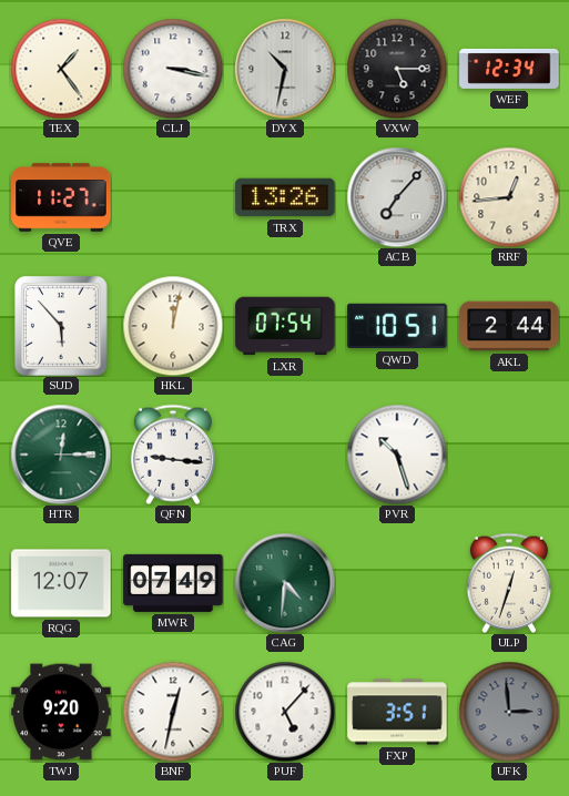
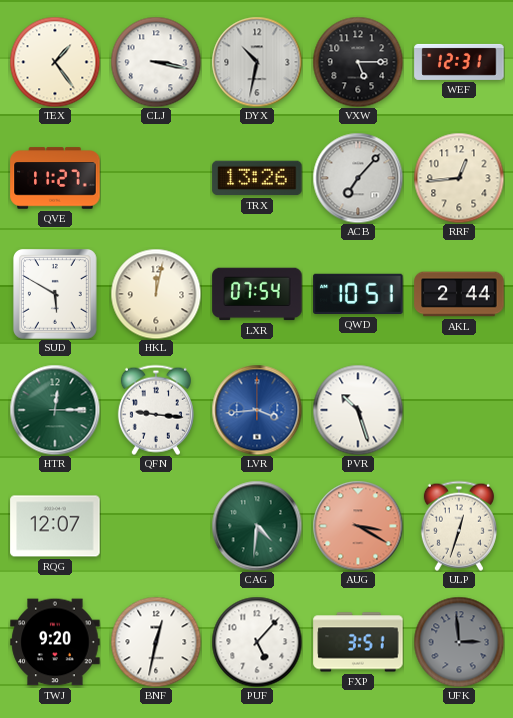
WEF: 12:34 -> 12:31 (459, 62)
SUD: 5:53 -> 5:50 (56, 295)
LVR: none -> 3:44 (257, 410)
MWR: 07:49 -> none (173, 583)
AUG: none -> 3:20 (358, 526)
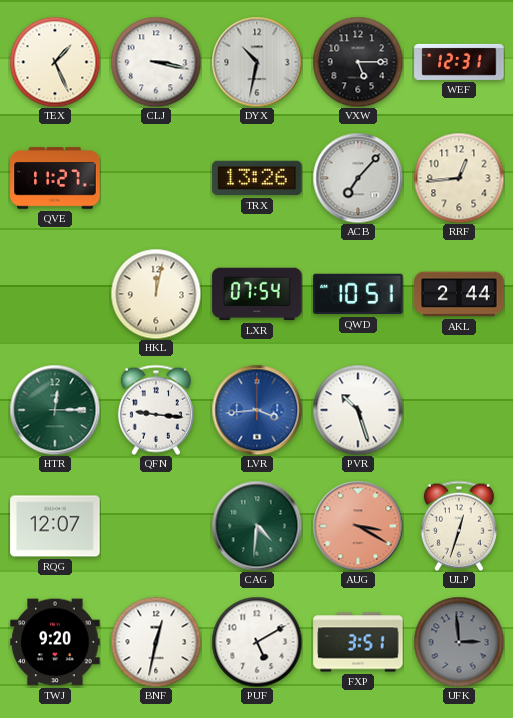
TEX: 1:24 -> 1:26 (55, 62)
SUD: 5:50 -> none (56, 295)
PUF: 5:07 -> 5:10 (257, 642)
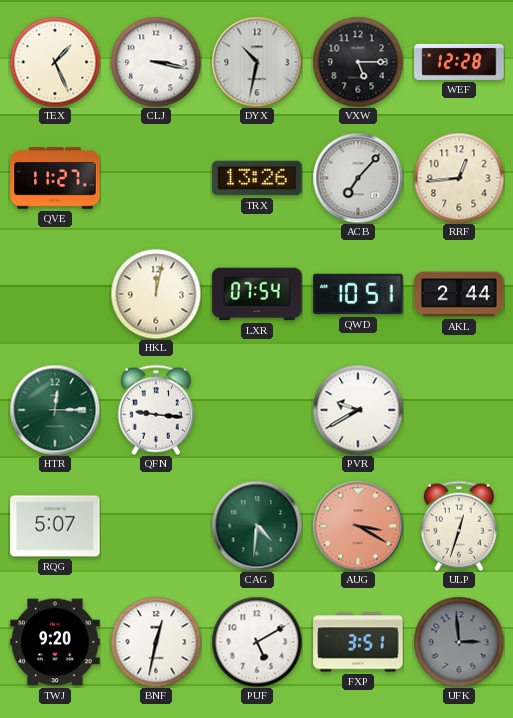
WEF: 12:31 -> 12:28 (459, 62)
LVR: 3:44 -> none (257, 410)
PVR: 10:27 -> 9:40 (358, 410)
RQG: 12:07 -> 5:07 (55, 526)
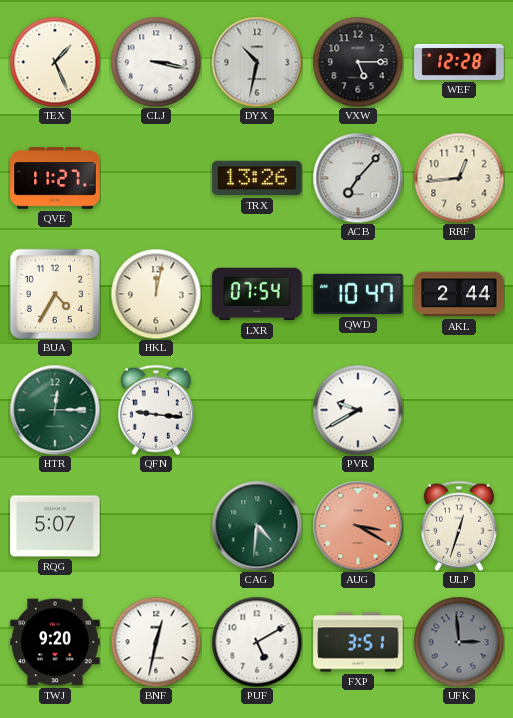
BUA: none -> 4:35 (55, 294)
QWD: 10:51 -> 10:47 (358, 294)
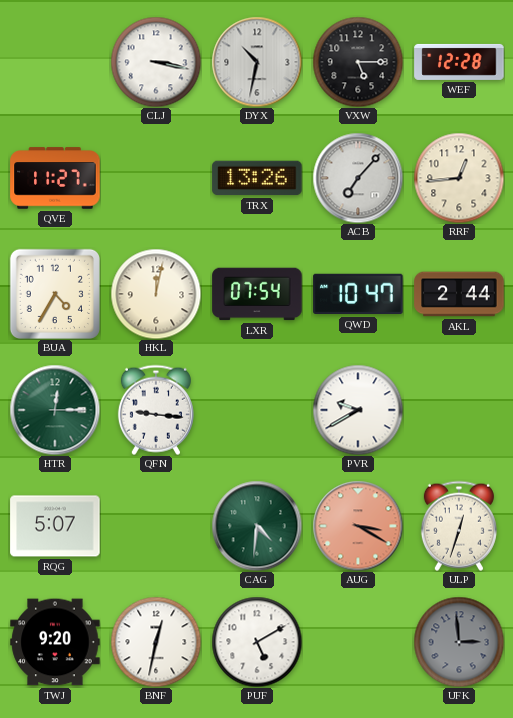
TEX: 1:26 -> none (55, 62)
FXP: 3:51 -> none (358, 642)
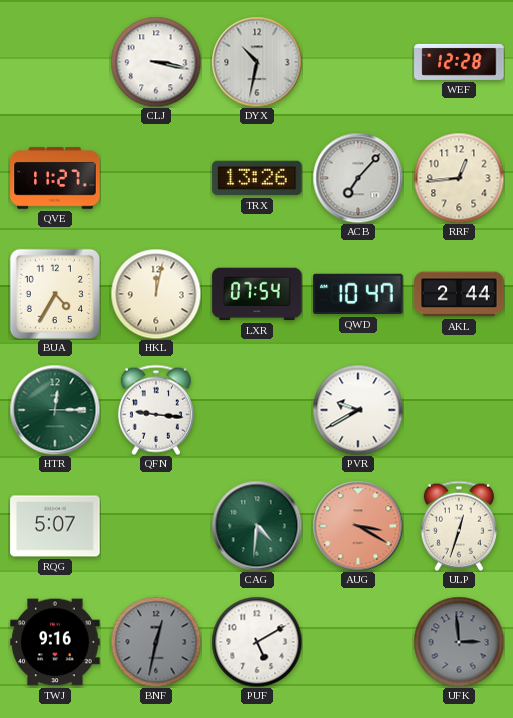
VXW: 5:15 -> none (358, 62)
TWJ: 9:20 -> 9:16 (55, 642)
BNF dial: white -> grey (156, 642)
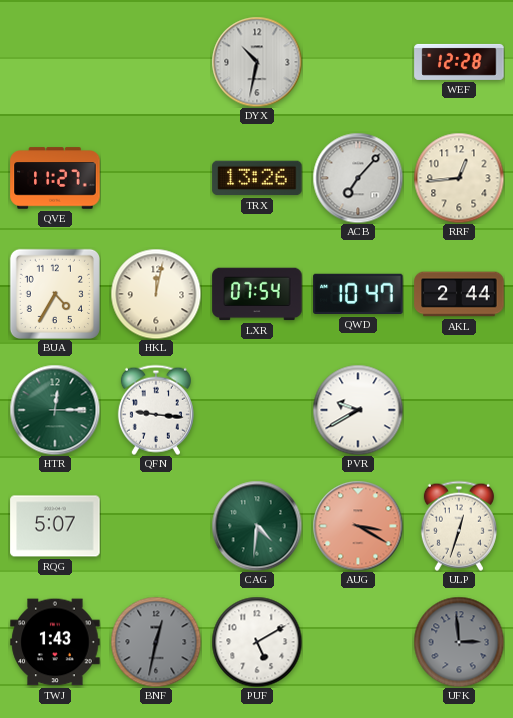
CLJ: 3:17 -> none (156, 62)
TWJ: 9:16 -> 1:43 (55, 642)
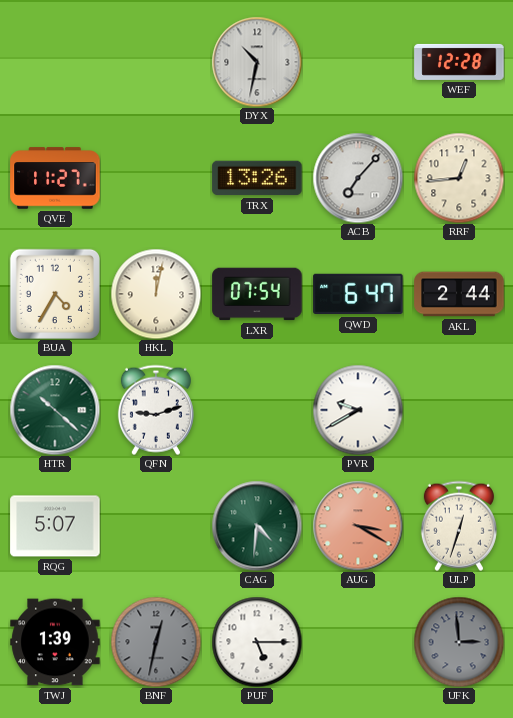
QWD: 10:47 -> 6:47 (358, 294)
HTR: 12:15 -> 10:22 (55, 410)
QFN: 9:16 -> 9:12 (156, 410)
TWJ: 1:43 -> 1:39 (55, 642)
PUF: 5:10 -> 5:15 (257, 642)
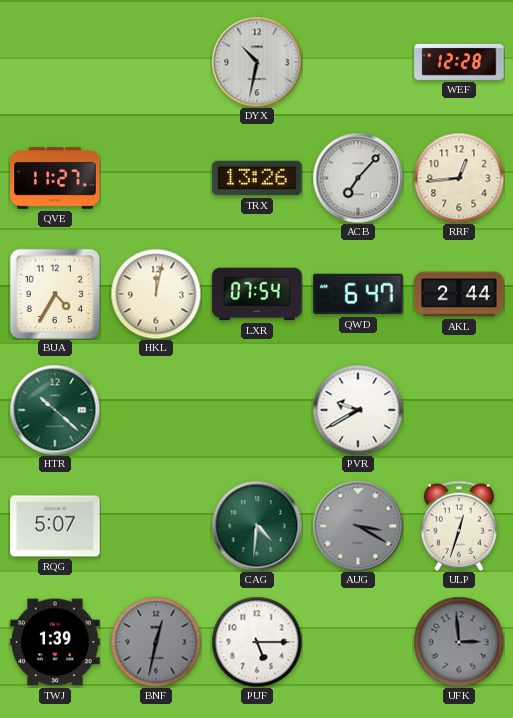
QFN: 9:12 -> none (156, 410)
AUG dial: salmon -> grey (358, 526)
